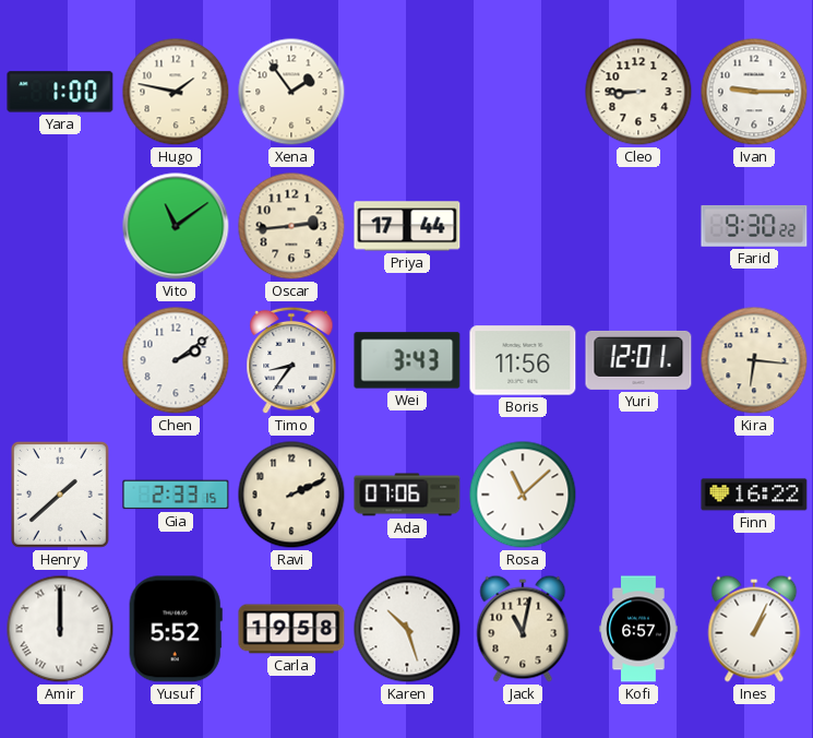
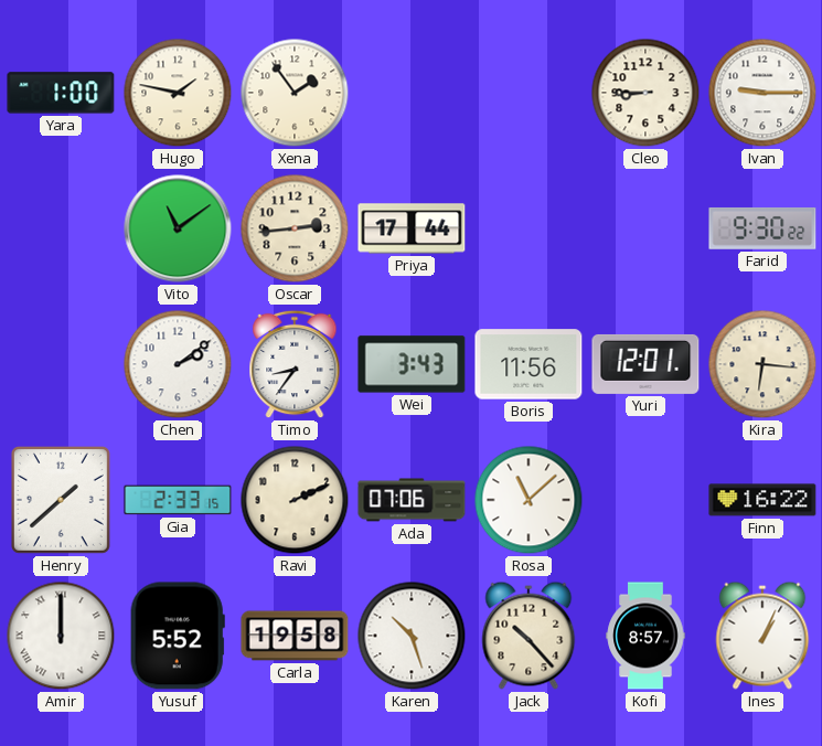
Jack: 11:02 -> 10:23 (529, 636)
Kofi: 6:57 -> 8:57 (645, 636)
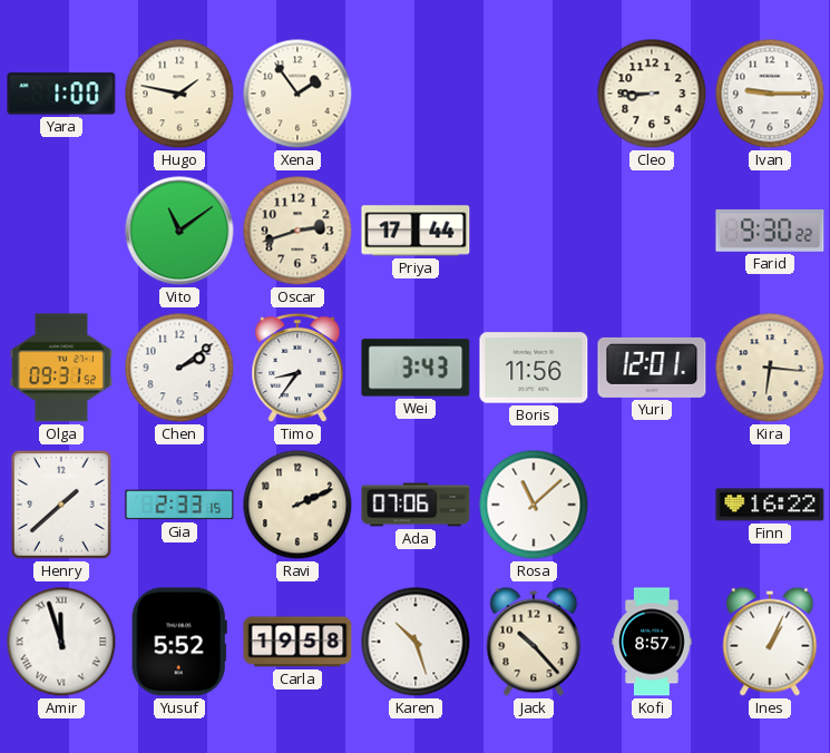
Oscar: 2:44 -> 2:42 (297, 231)
Olga: none -> 09:31 (61, 368)
Amir: 12:00 -> 11:57 (61, 642)
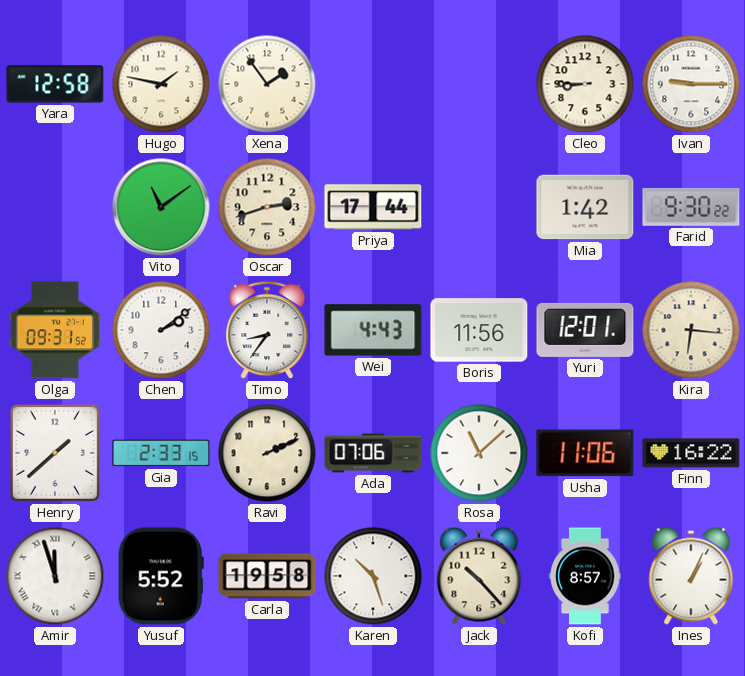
Yara: 1:00 -> 12:58 (55, 84)
Mia: none -> 1:42 (585, 207)
Wei: 3:43 -> 4:43 (373, 330)
Usha: none -> 11:06 (585, 453)
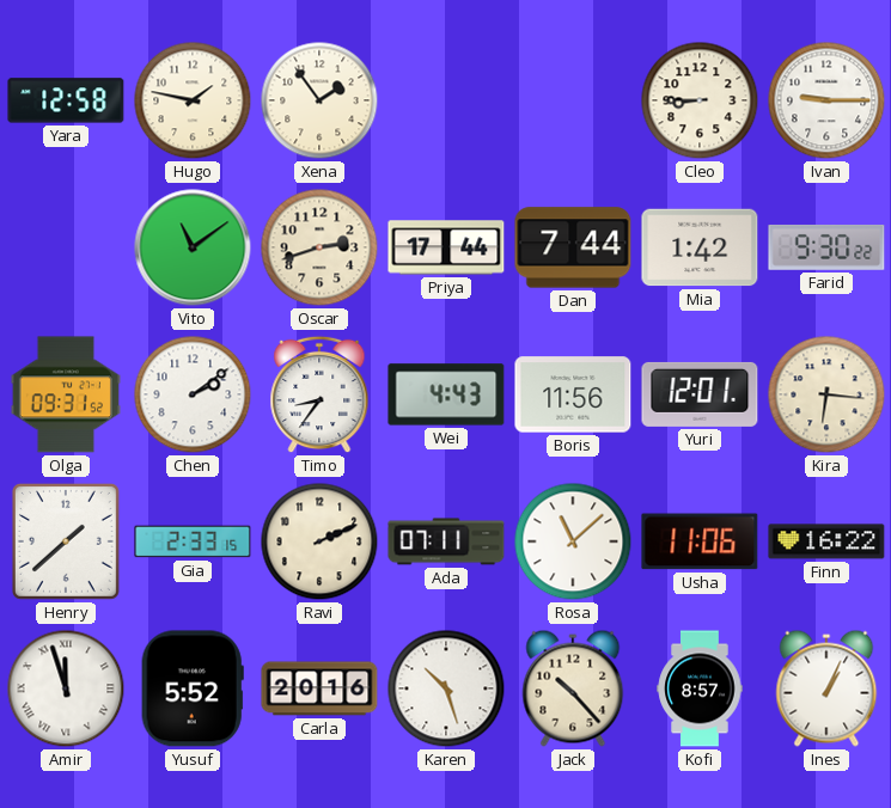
Dan: none -> 7:44 (573, 247)
Ada: 07:06 -> 07:11 (446, 541)
Carla: 19:58 -> 20:16 (319, 688)
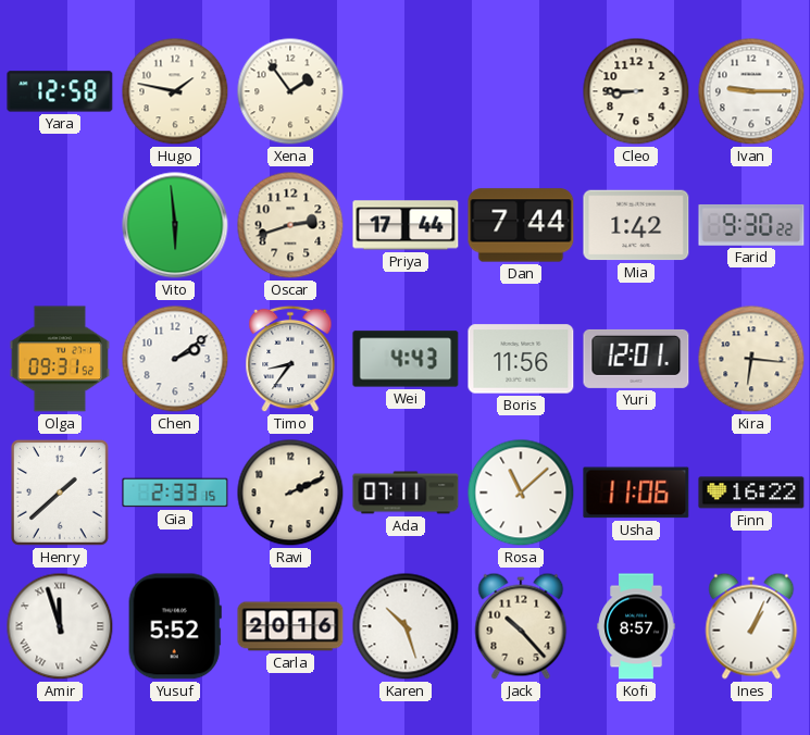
Vito: 11:09 -> 5:59 (175, 225)
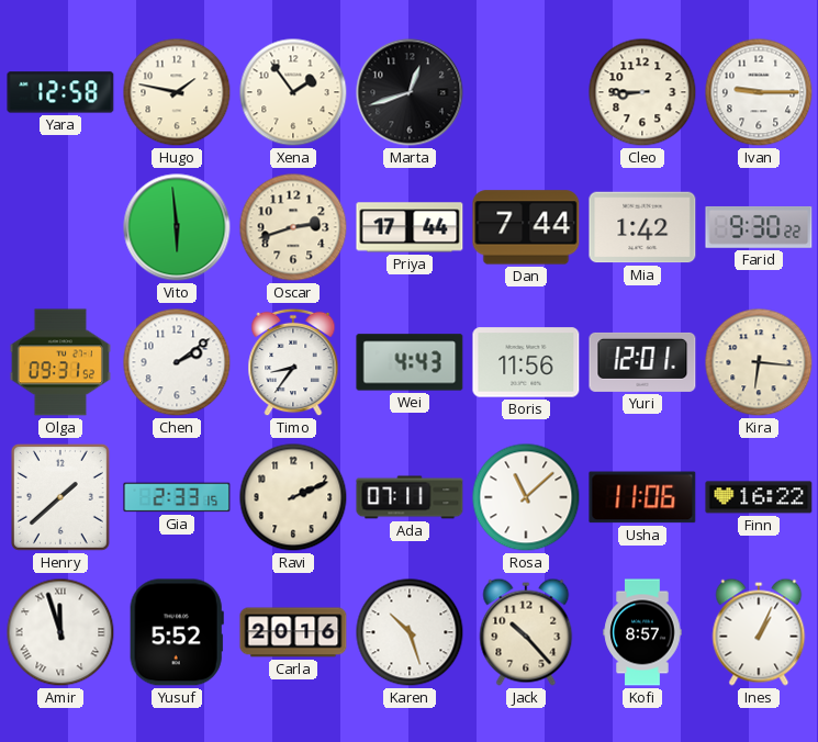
Marta: none -> 12:42 (410, 92)
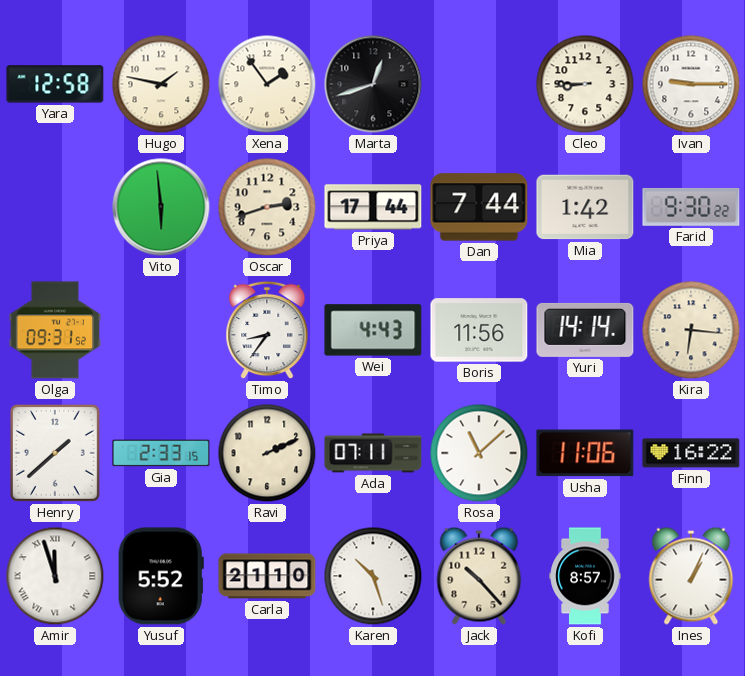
Chen: 2:09 -> none (177, 362)
Yuri: 12:01 -> 14:14 (585, 330)
Carla: 20:16 -> 21:10 (267, 576)
